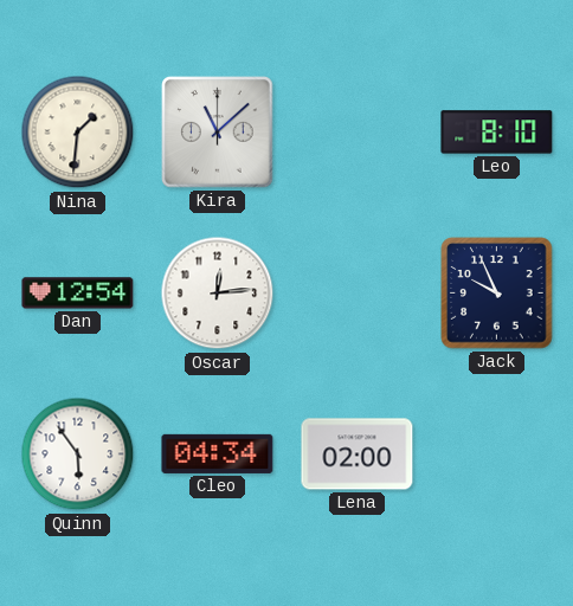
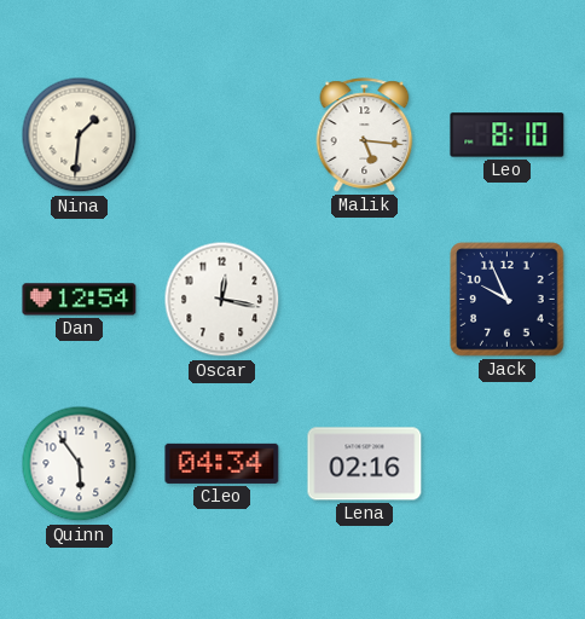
Kira: 11:08 -> none (218, 133)
Malik: none -> 5:16 (365, 135)
Oscar: 12:14 -> 12:17 (222, 300)
Lena: 02:00 -> 02:16 (365, 464)
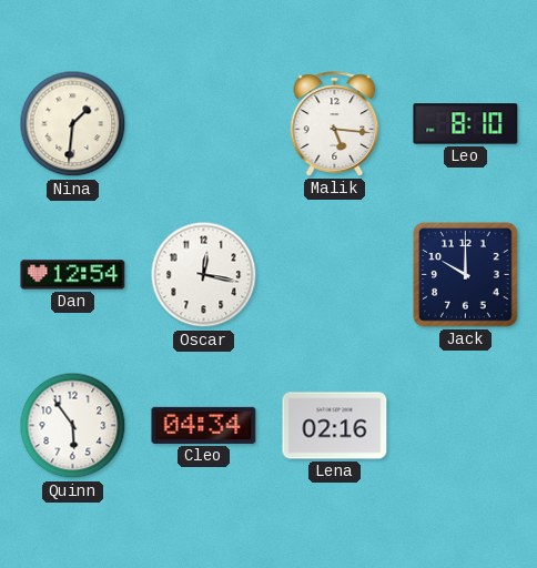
Jack: 9:56 -> 10:00 (466, 275)
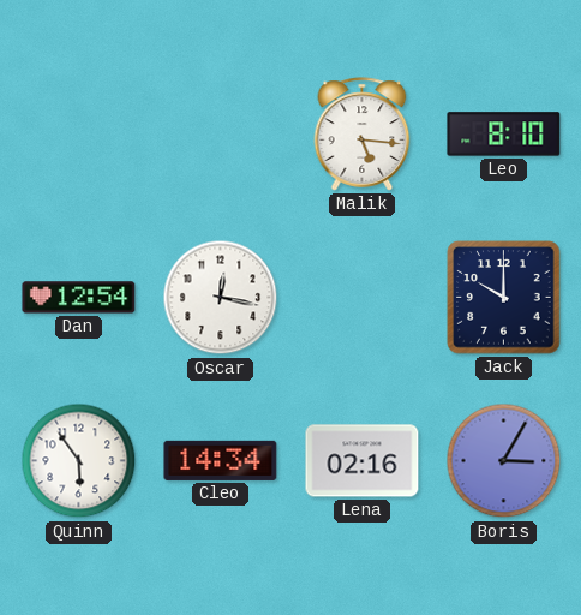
Nina: 1:31 -> none (73, 124)
Cleo: 04:34 -> 14:34 (221, 460)
Boris: none -> 3:05 (504, 461)
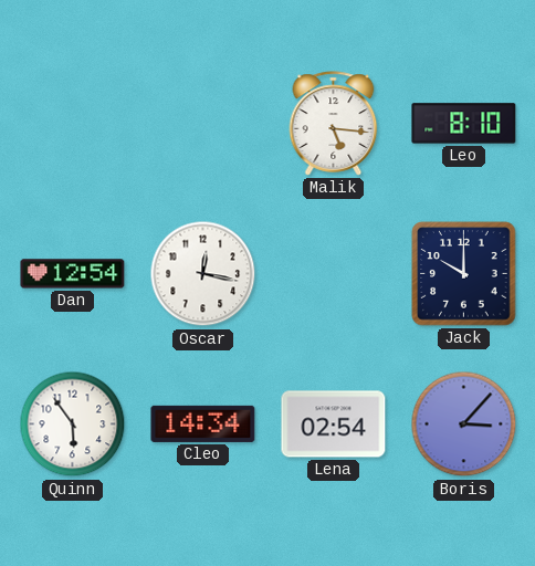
Lena: 02:16 -> 02:54 (334, 424)
Boris: 3:05 -> 3:07 (464, 424)
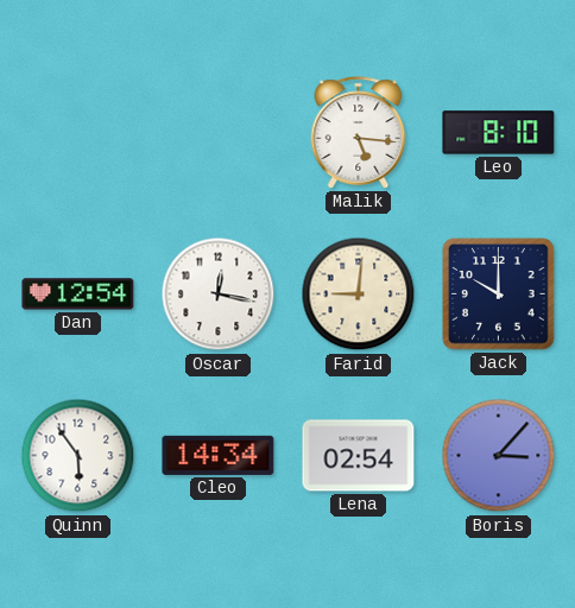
Farid: none -> 9:01 (359, 294)
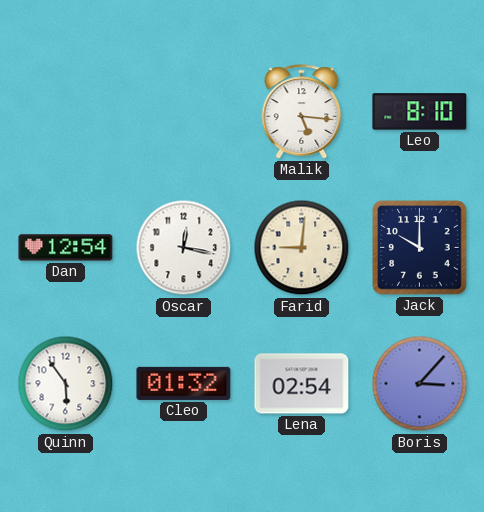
Cleo: 14:34 -> 01:32 (184, 383)
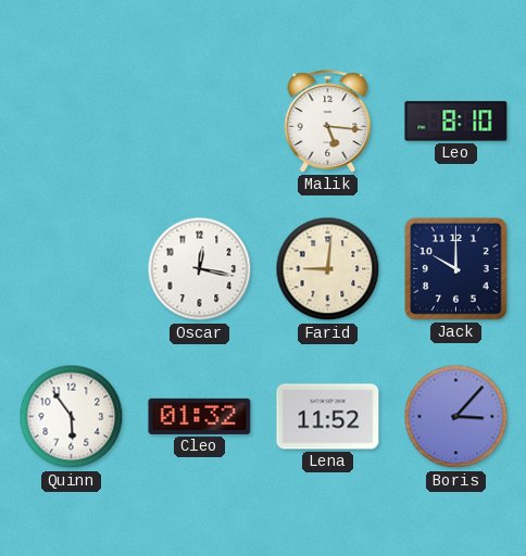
Dan: 12:54 -> none (66, 248)
Lena: 02:54 -> 11:52 (328, 417)
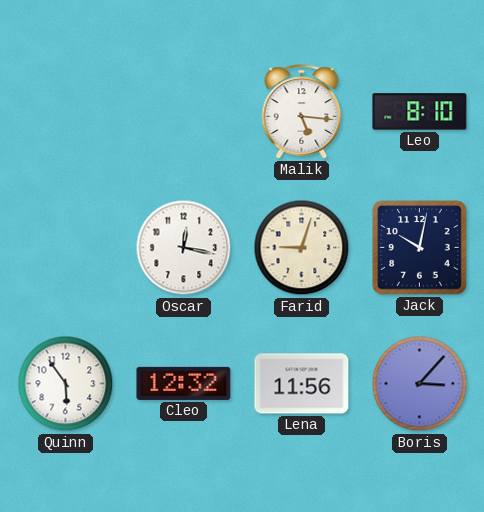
Farid: 9:01 -> 9:03 (302, 248)
Jack: 10:00 -> 10:02 (420, 248)
Cleo: 01:32 -> 12:32 (184, 383)
Lena: 11:52 -> 11:56 (302, 384)
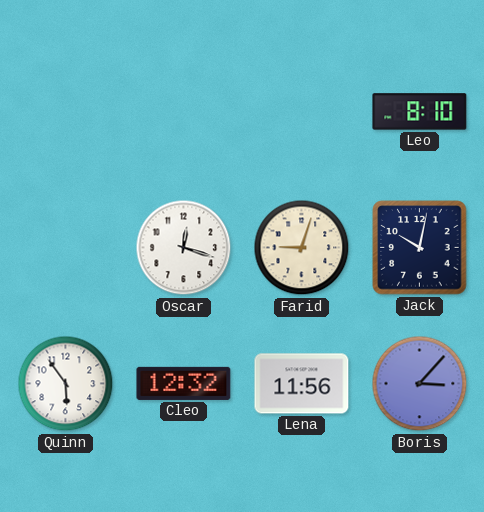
Malik: 5:16 -> none (302, 112)
Oscar: 12:17 -> 12:18 (184, 248)
